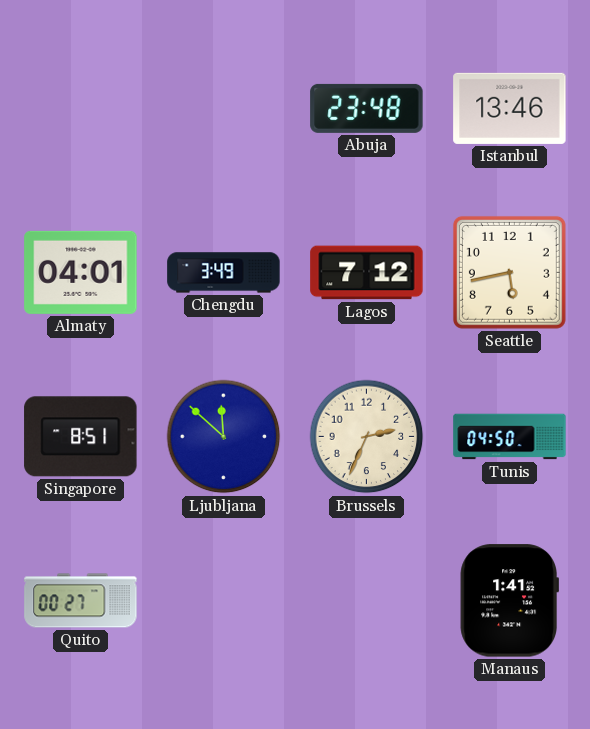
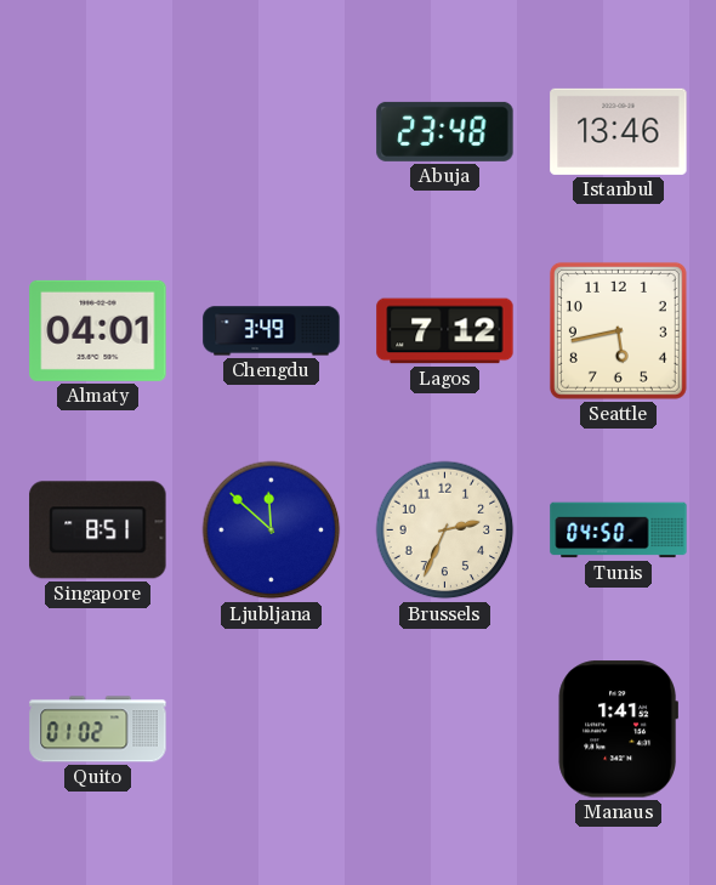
Quito: 00:27 -> 01:02 (98, 730)
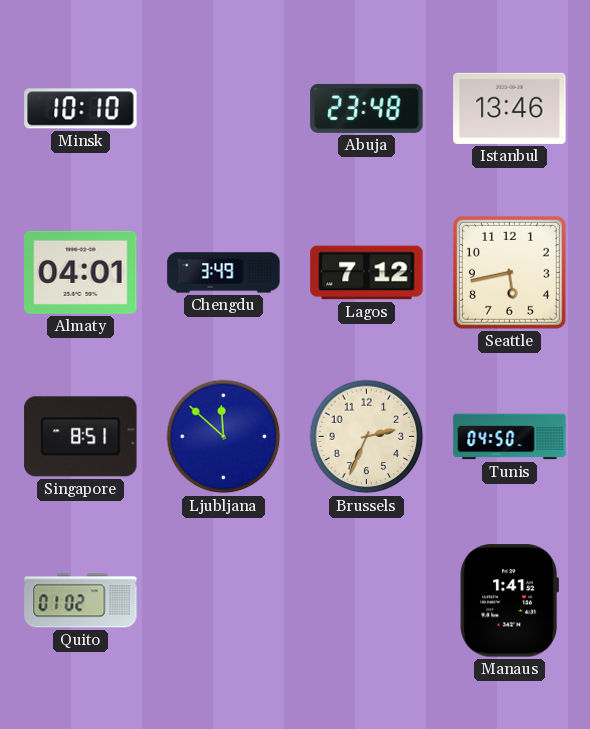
Minsk: none -> 10:10 (81, 109)
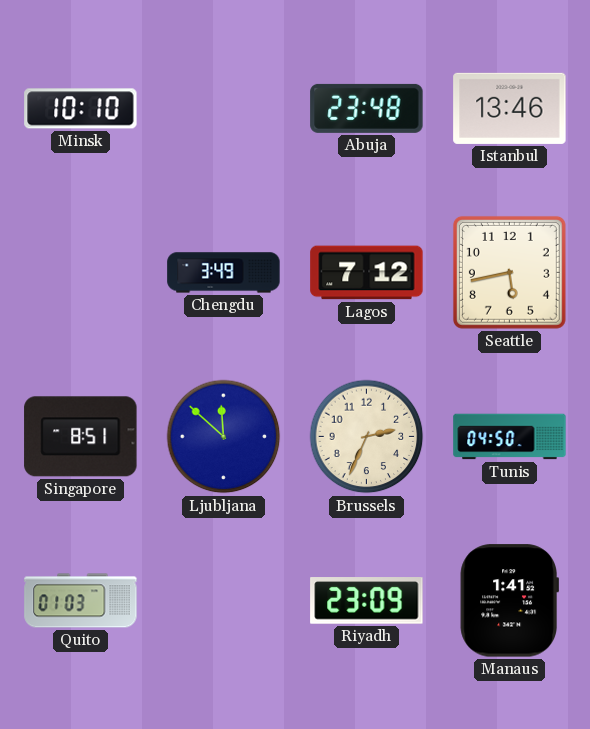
Almaty: 04:01 -> none (81, 272)
Quito: 01:02 -> 01:03 (81, 601)
Riyadh: none -> 23:09 (367, 601)
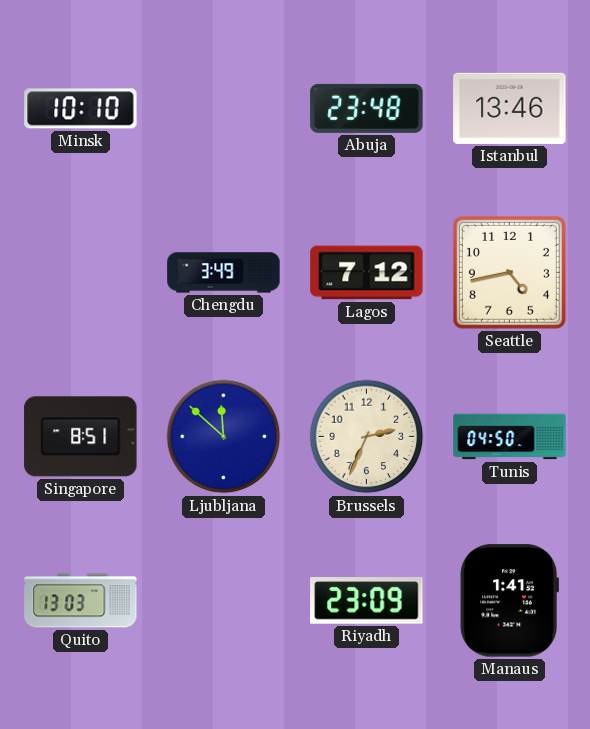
Seattle: 5:43 -> 4:43 (509, 272)
Quito: 01:03 -> 13:03 (81, 601)
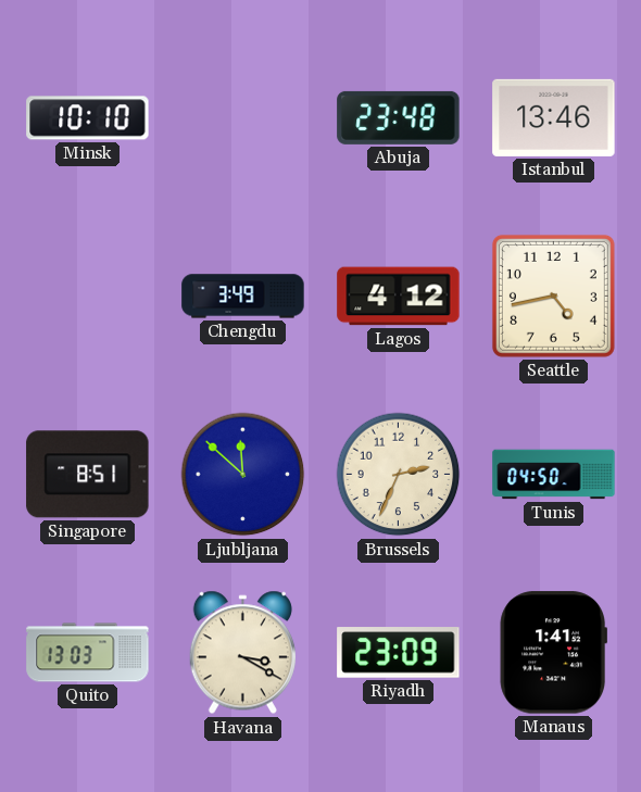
Lagos: 7:12 -> 4:12 (399, 297)
Havana: none -> 3:20 (242, 653)
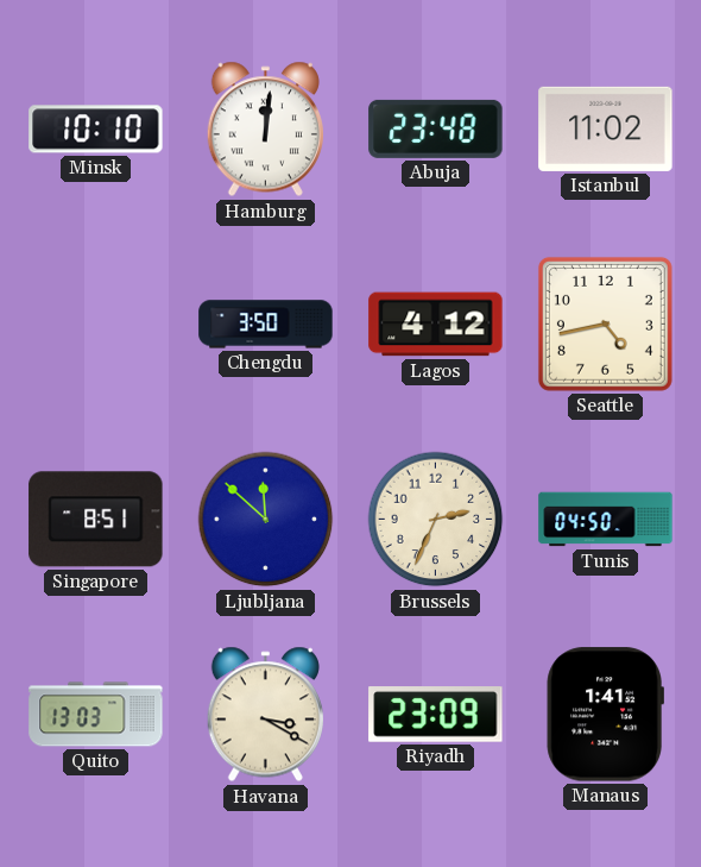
Hamburg: none -> 12:01 (265, 130)
Istanbul: 13:46 -> 11:02 (606, 128)
Chengdu: 3:49 -> 3:50 (266, 325)
